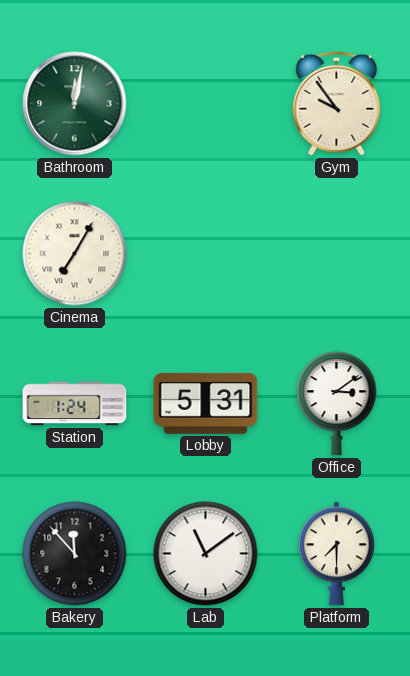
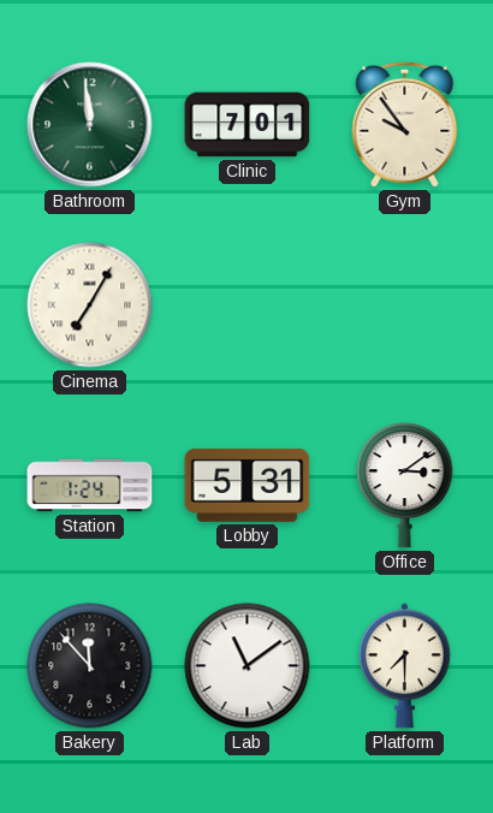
Bathroom: 12:02 -> 11:59 (90, 125)
Clinic: none -> 7:01 (248, 125)
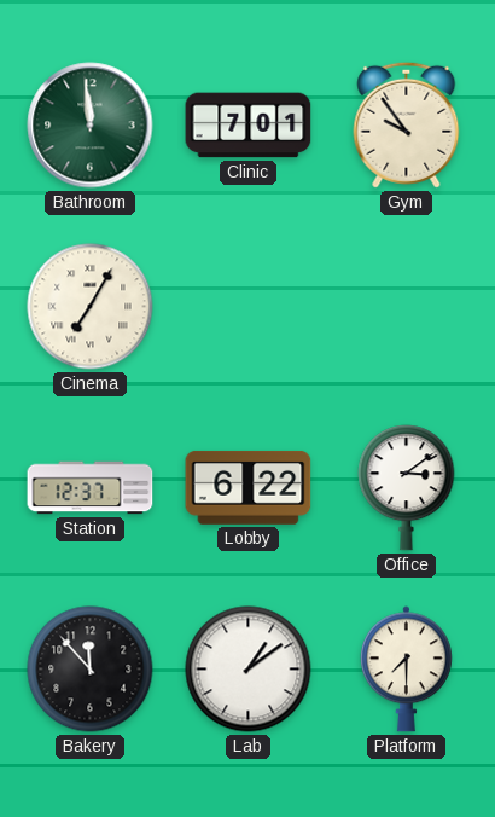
Station: 1:24 -> 12:37 (91, 488)
Lobby: 5:31 -> 6:22 (249, 487)
Lab: 11:09 -> 1:09 (249, 670)
